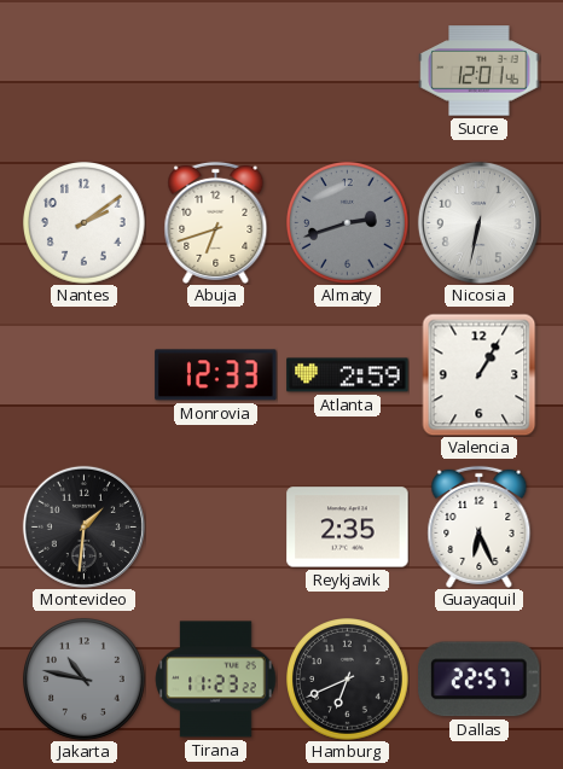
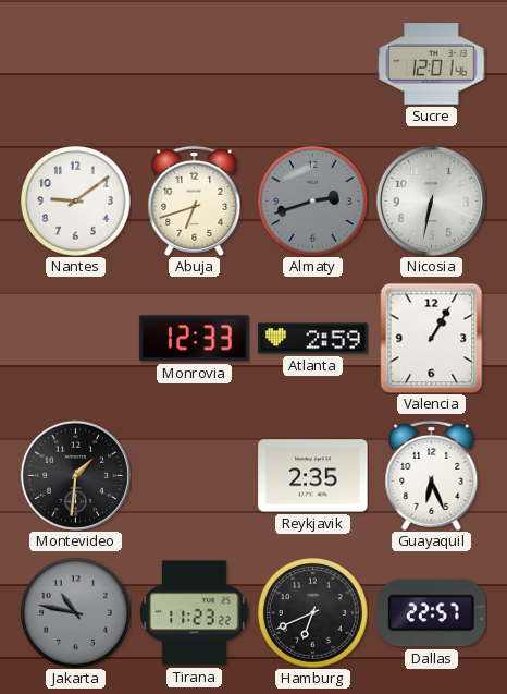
Nantes: 2:09 -> 9:09 (76, 202)
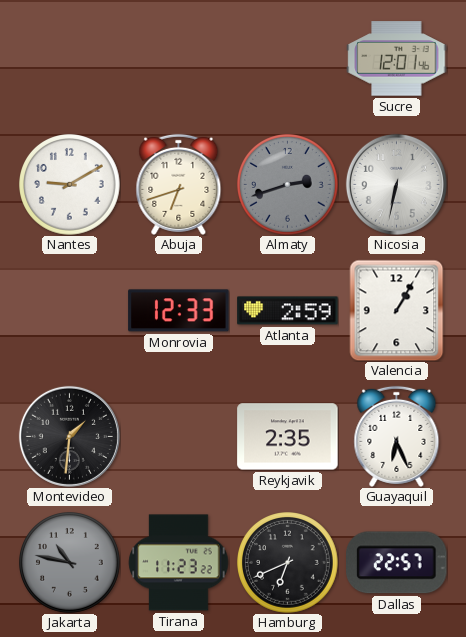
Nantes: 9:09 -> 9:10 (70, 185)
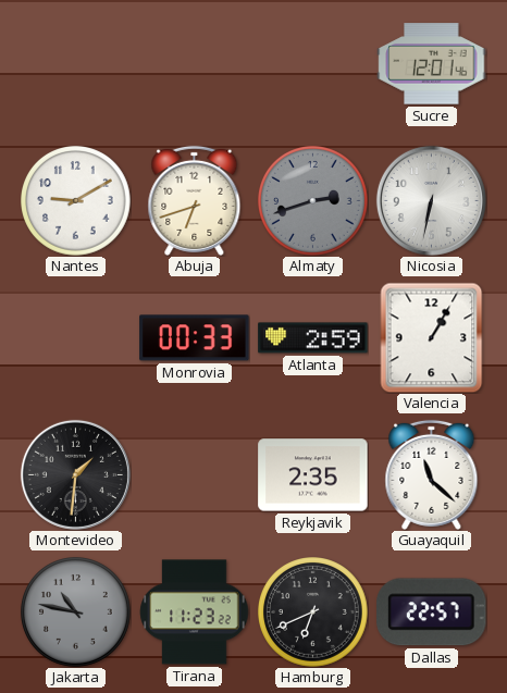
Monrovia: 12:33 -> 00:33 (195, 338)
Guayaquil: 6:26 -> 11:22 (432, 474)
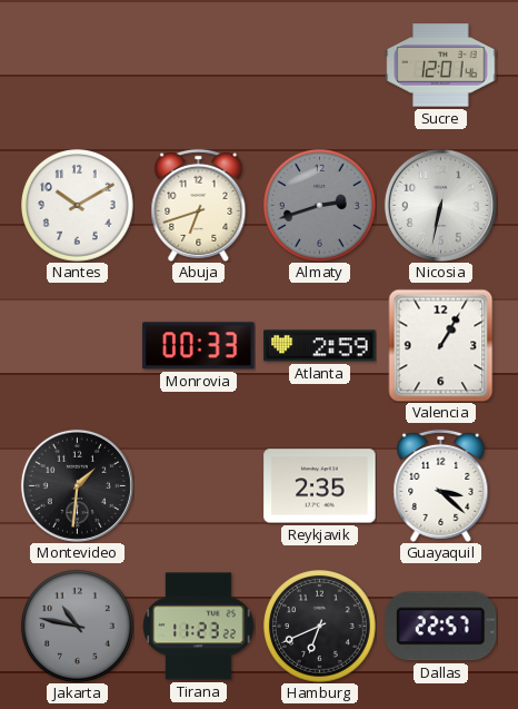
Nantes: 9:10 -> 10:10 (78, 206)
Guayaquil: 11:22 -> 3:22 (441, 485)
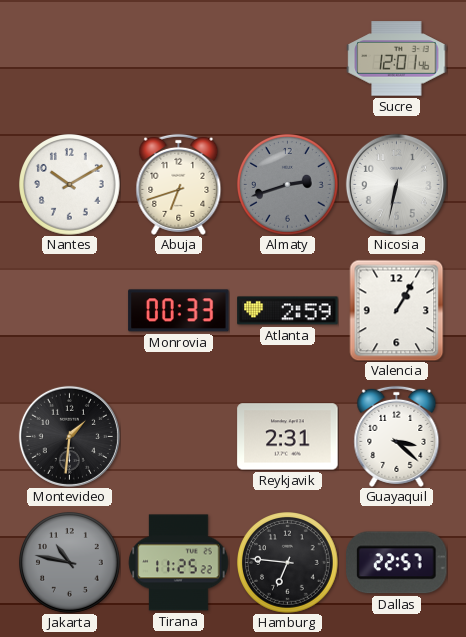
Reykjavik: 2:35 -> 2:31 (288, 437)
Tirana: 11:23 -> 11:25 (179, 563)
Hamburg: 6:41 -> 6:46 (288, 563)
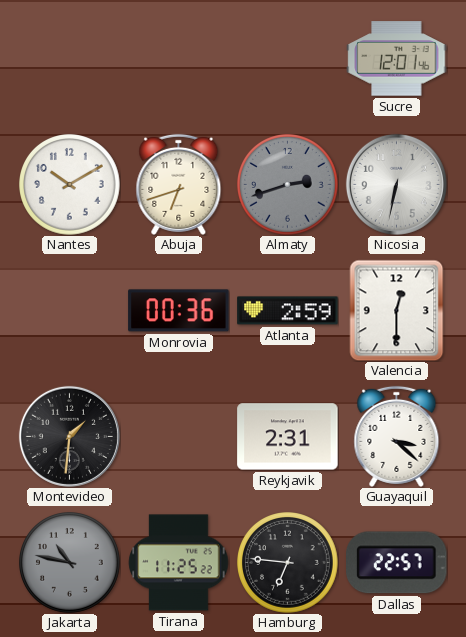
Monrovia: 00:33 -> 00:36 (179, 311)
Valencia: 1:05 -> 12:30 (397, 310)
